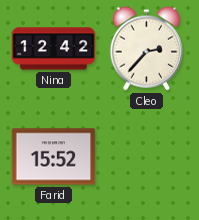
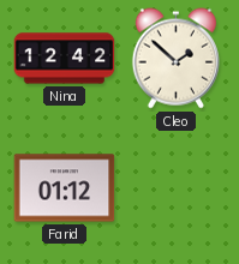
Cleo: 2:37 -> 1:52 (175, 59)
Farid: 15:52 -> 01:12 (65, 188)
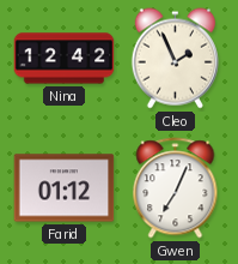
Cleo: 1:52 -> 1:56 (175, 59)
Gwen: none -> 7:04 (176, 188)
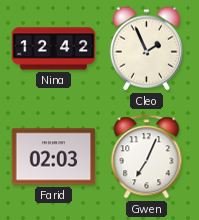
Farid: 01:12 -> 02:03 (54, 157)
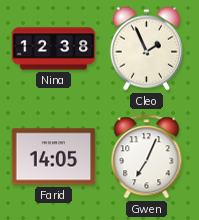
Nina: 12:42 -> 12:38 (54, 49)
Farid: 02:03 -> 14:05 (54, 157)
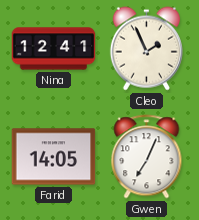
Nina: 12:38 -> 12:41 (54, 49)
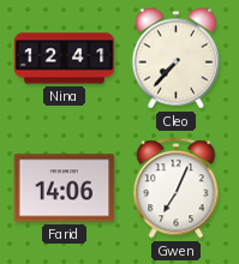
Cleo: 1:56 -> 7:37 (175, 59)
Farid: 14:05 -> 14:06 (65, 188)
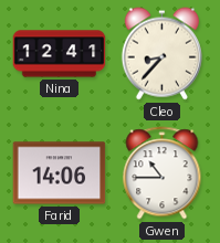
Cleo: 7:37 -> 8:37 (161, 54)
Gwen: 7:04 -> 10:45 (163, 173)
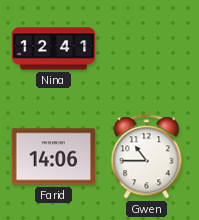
Cleo: 8:37 -> none (161, 54)
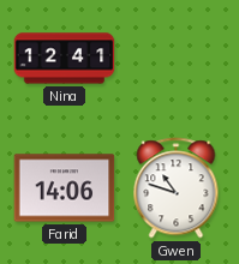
Gwen: 10:45 -> 10:48 (177, 188)
